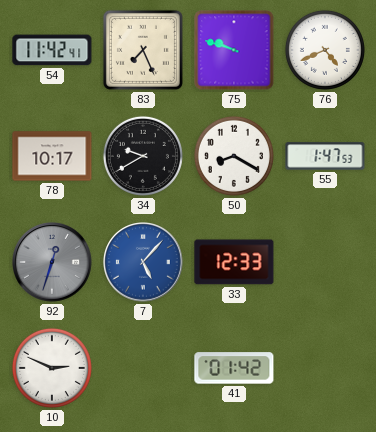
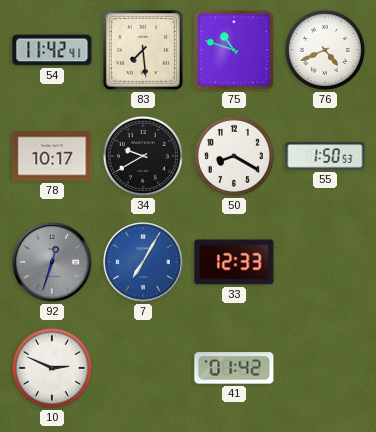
83: 7:26 -> 7:29 (143, 50)
75: 9:48 -> 10:48 (234, 50)
55: 1:47 -> 1:50 (325, 156)
7: 5:07 -> 7:05 (144, 263)
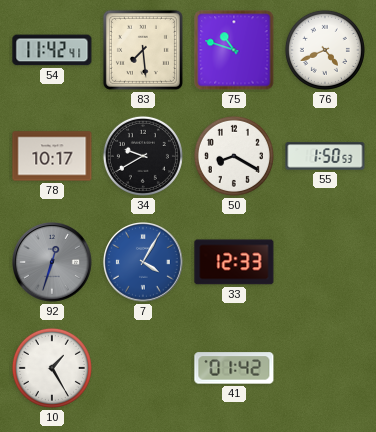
7: 7:05 -> 4:05 (144, 263)
10: 2:49 -> 1:25 (52, 368)
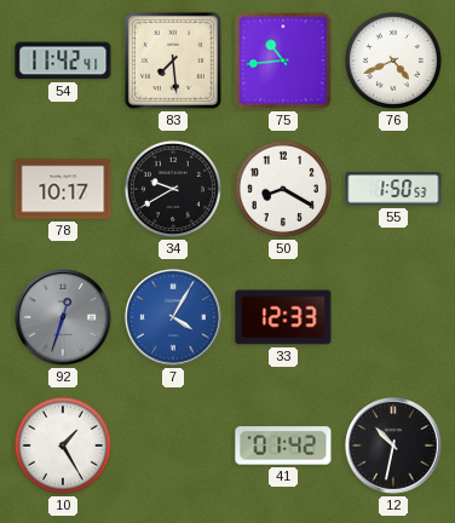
75: 10:48 -> 10:44 (283, 61)
12: none -> 10:32 (394, 447)
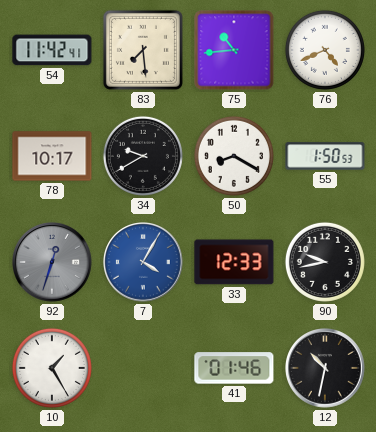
90: none -> 9:43 (325, 262)
41: 01:42 -> 01:46 (234, 368)
